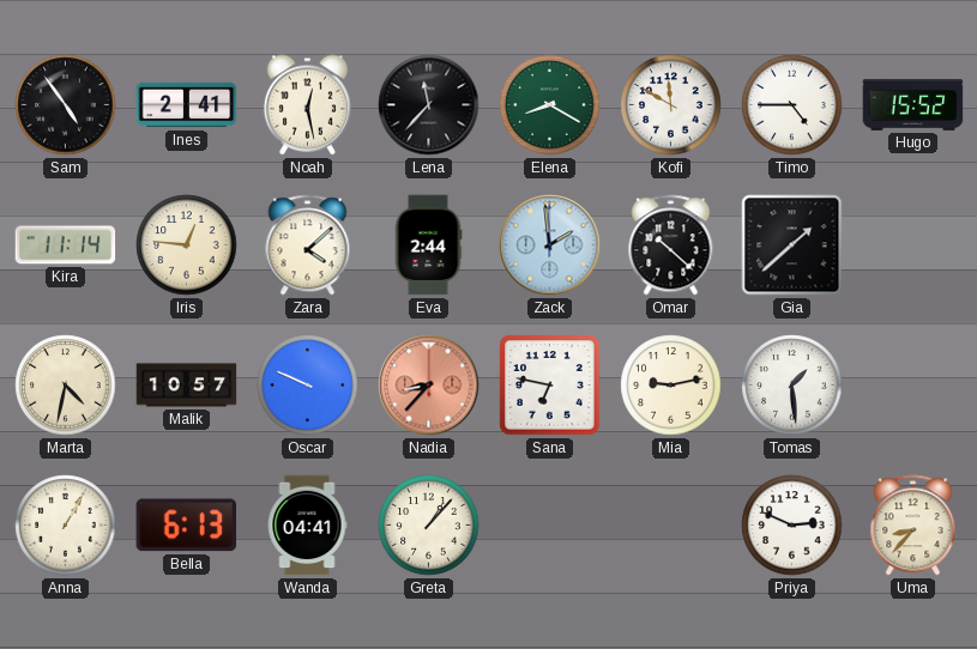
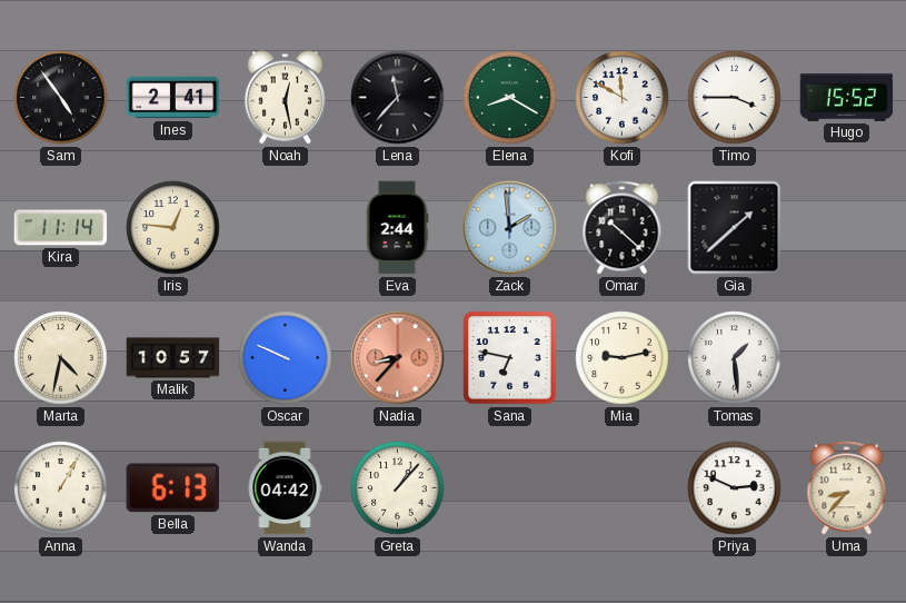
Timo: 4:45 -> 3:45 (735, 98)
Zara: 4:08 -> none (308, 245)
Wanda: 04:41 -> 04:42 (285, 488)
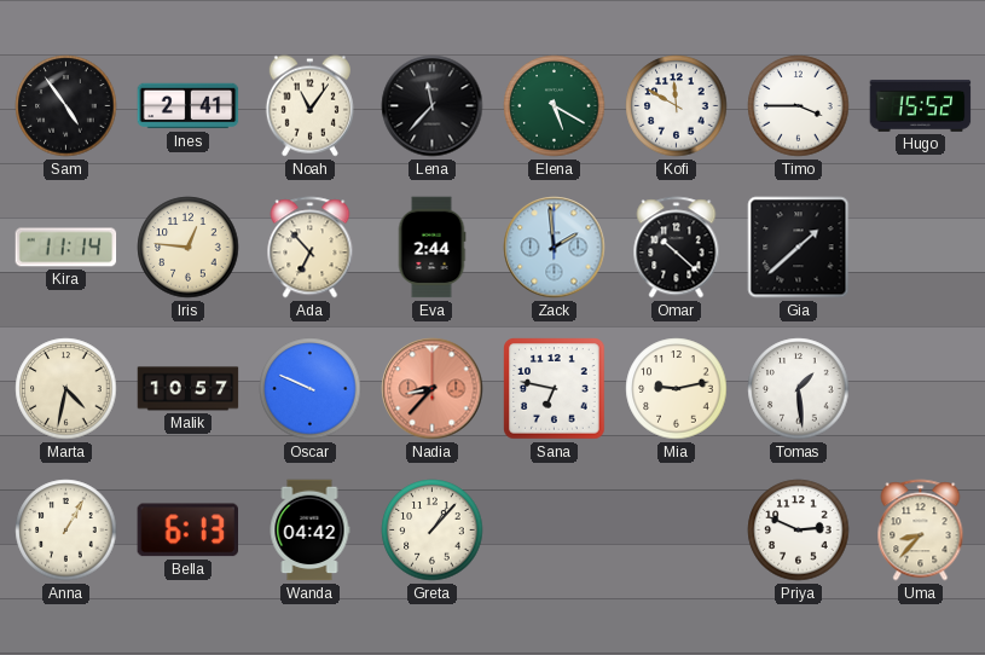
Noah: 12:28 -> 11:06 (309, 106)
Elena: 8:20 -> 5:20 (555, 106)
Ada: none -> 6:53 (311, 248)
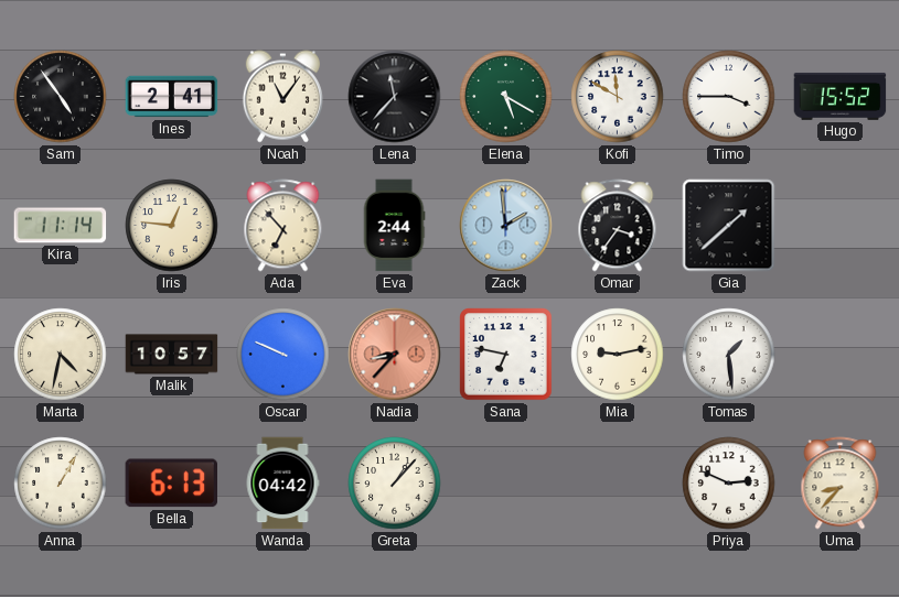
Omar: 10:22 -> 3:36 (618, 226)
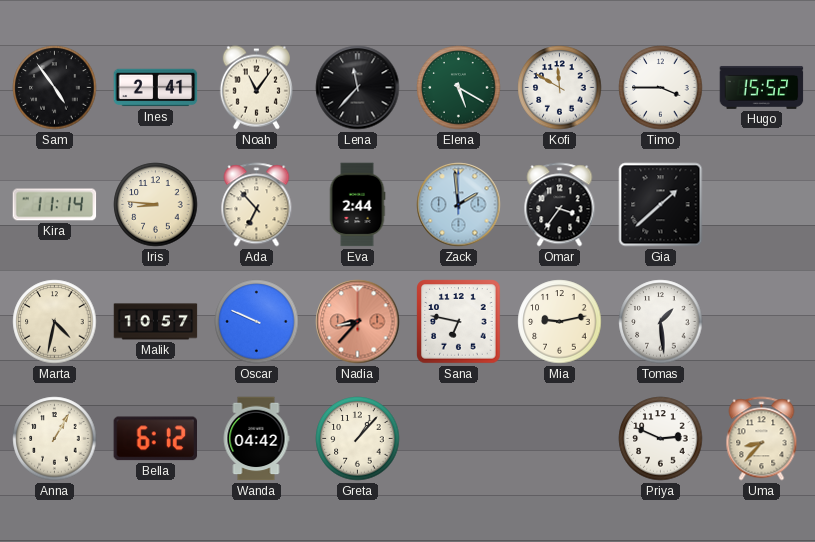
Iris: 12:46 -> 8:46 (156, 205)
Bella: 6:13 -> 6:12 (155, 439)
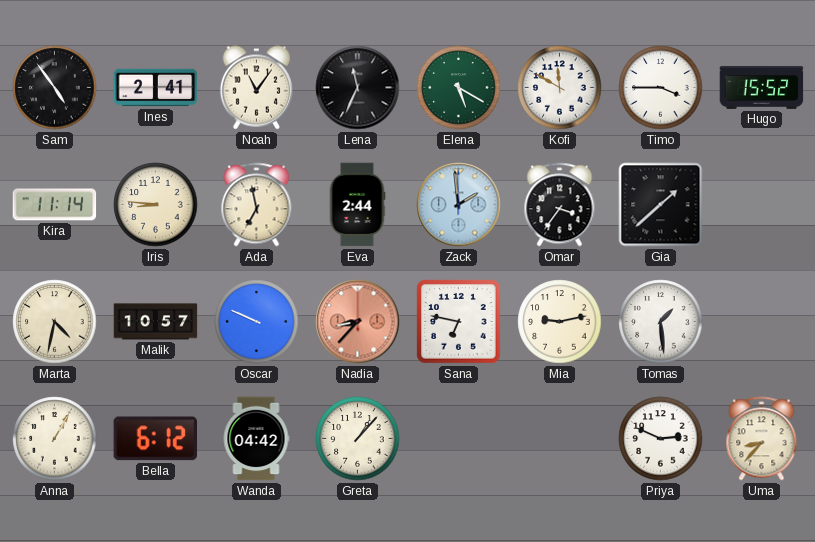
Lena: 11:37 -> 11:34 (358, 88)
Ada: 6:53 -> 6:58 (257, 205)
